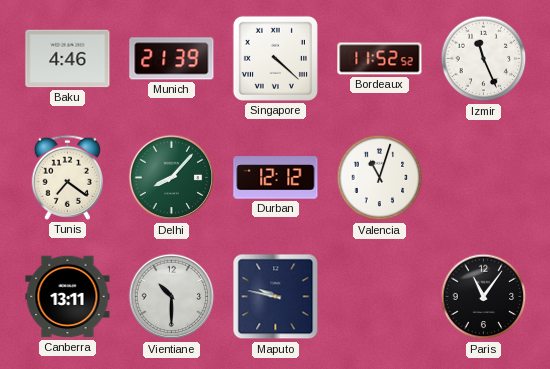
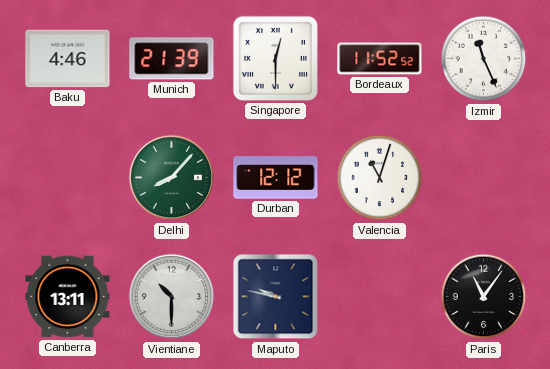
Singapore: 4:22 -> 12:30 (275, 58)
Tunis: 7:21 -> none (67, 177)
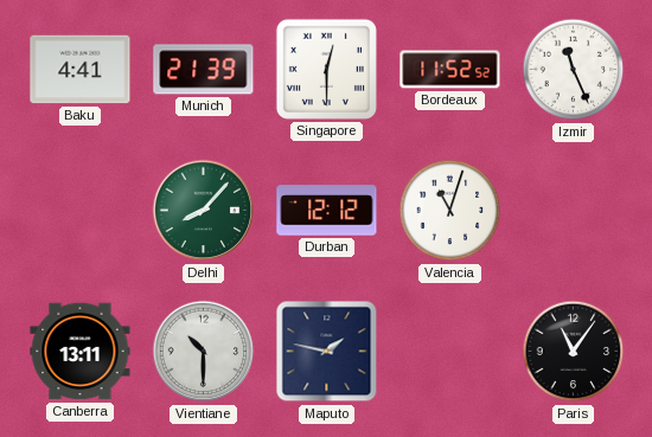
Baku: 4:46 -> 4:41 (81, 70)
Maputo: 9:47 -> 1:47 (327, 352)
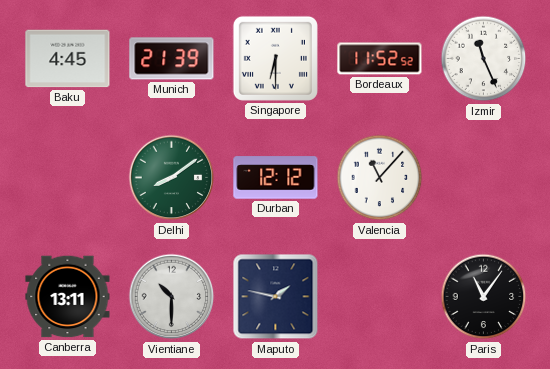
Baku: 4:41 -> 4:45 (68, 59)
Singapore: 12:30 -> 6:30 (275, 58)
Delhi: 8:07 -> 8:09 (172, 178)
Valencia: 11:03 -> 11:07 (380, 178)
